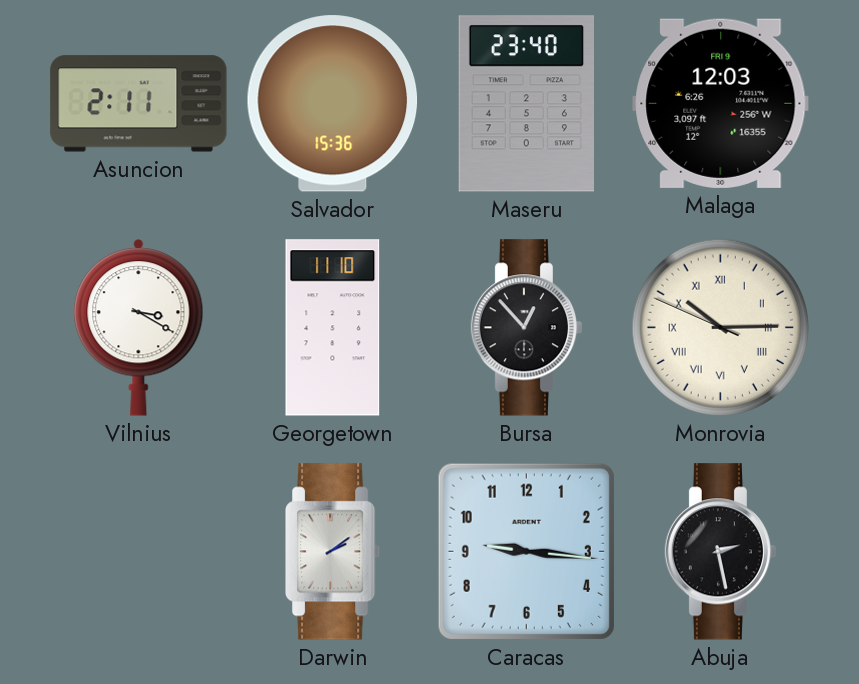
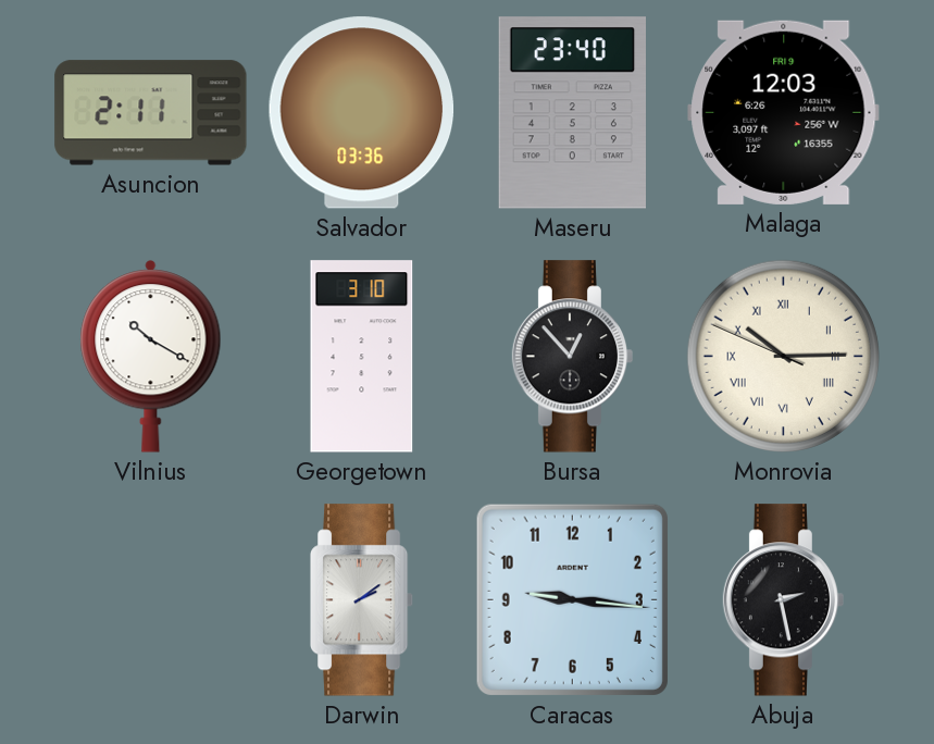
Salvador: 15:36 -> 03:36 (362, 113)
Vilnius: 3:20 -> 10:20 (151, 357)
Georgetown: 11:10 -> 3:10 (362, 357)
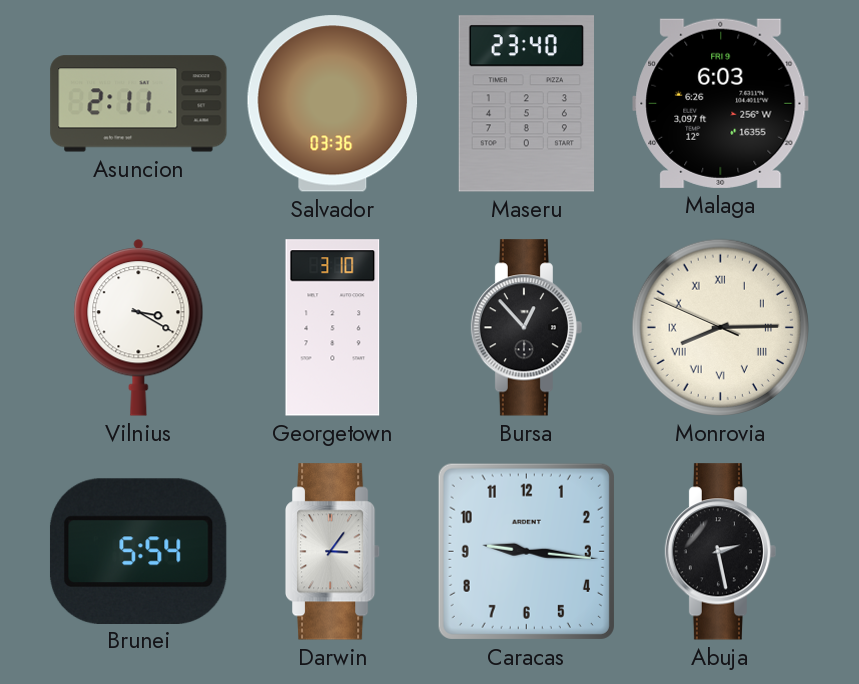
Malaga: 12:03 -> 6:03 (721, 103)
Vilnius: 10:20 -> 3:20 (139, 328)
Monrovia: 10:14 -> 8:14 (720, 327)
Brunei: none -> 5:54 (138, 551)
Darwin: 2:09 -> 3:06 (334, 552)
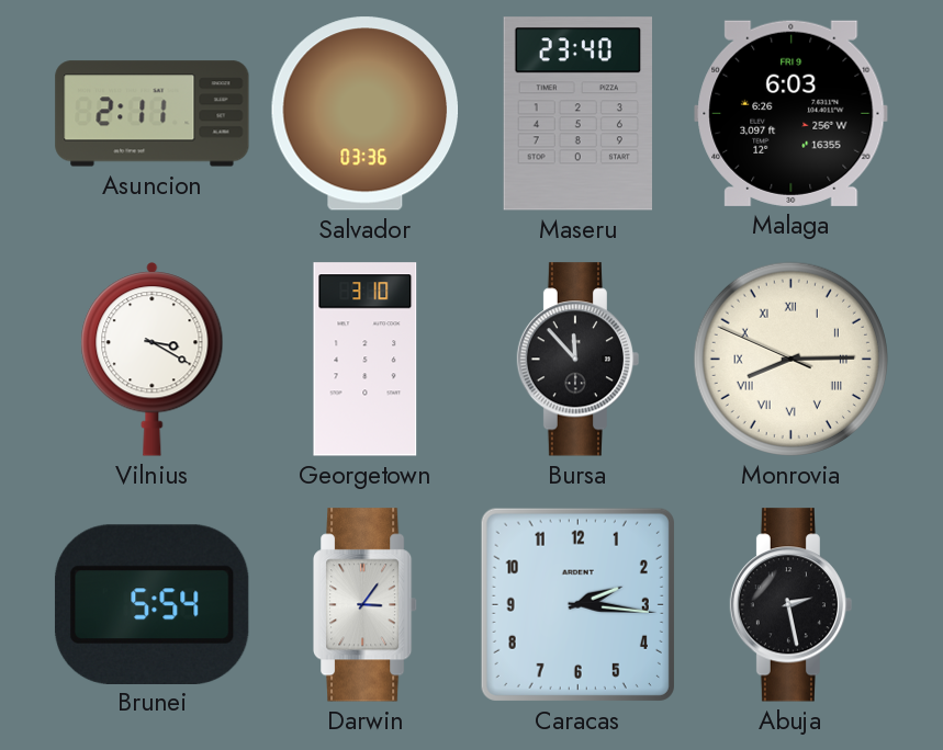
Bursa: 12:53 -> 11:53 (579, 360)
Caracas: 9:16 -> 2:16 (577, 604)
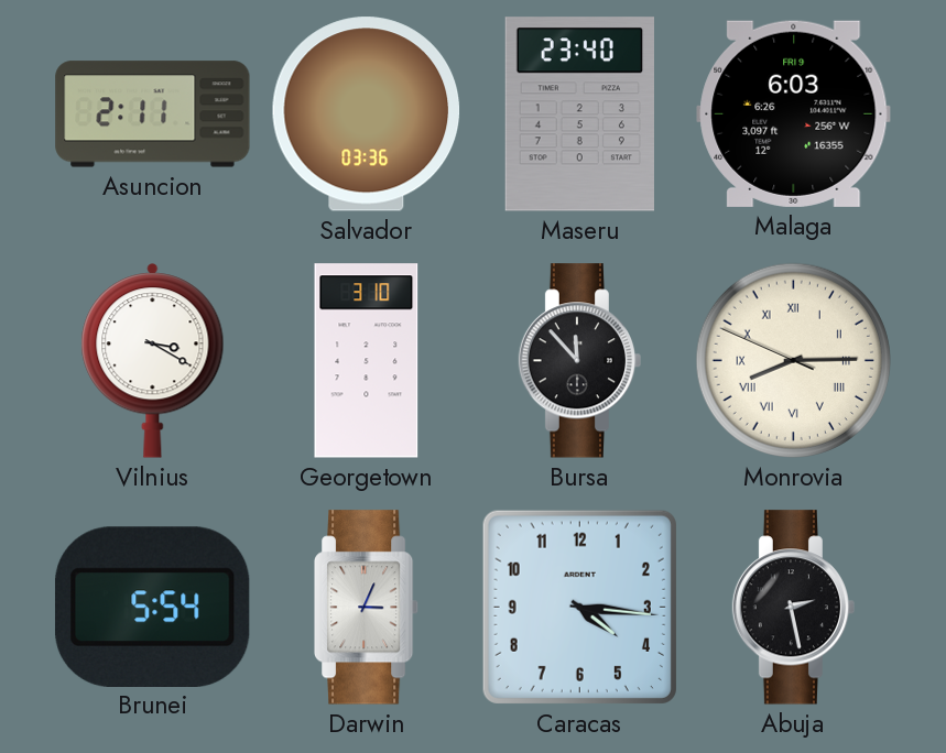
Darwin: 3:06 -> 3:04 (368, 608)
Caracas: 2:16 -> 4:16 (579, 607)
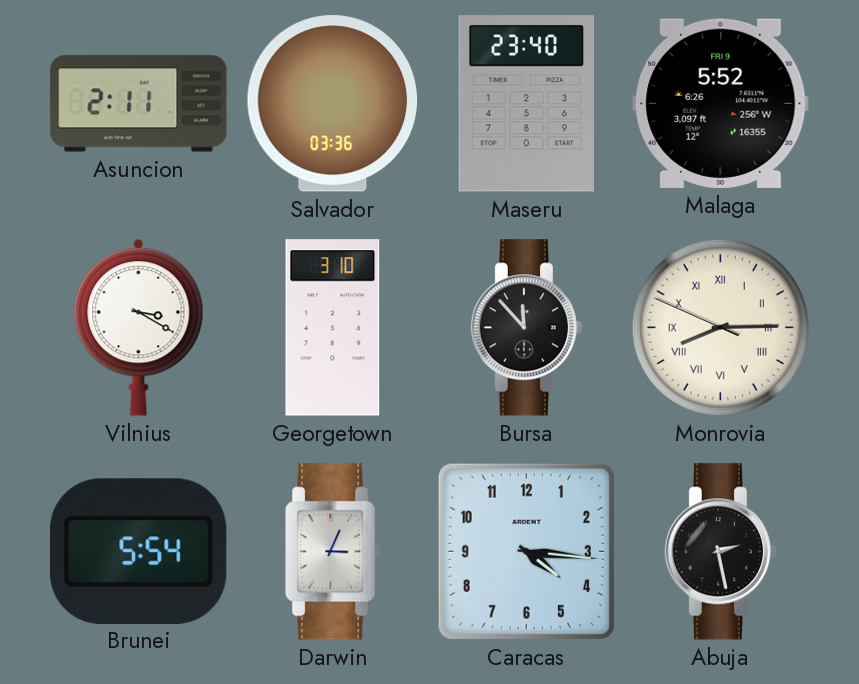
Malaga: 6:03 -> 5:52 (721, 103)
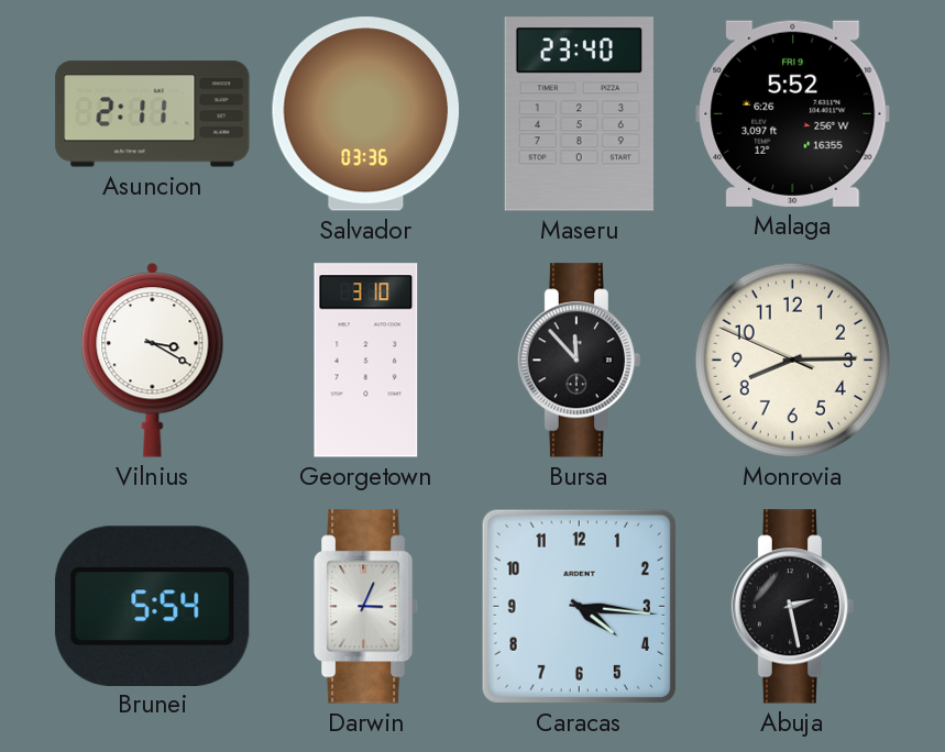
Monrovia numerals: Roman -> Arabic (792, 360)
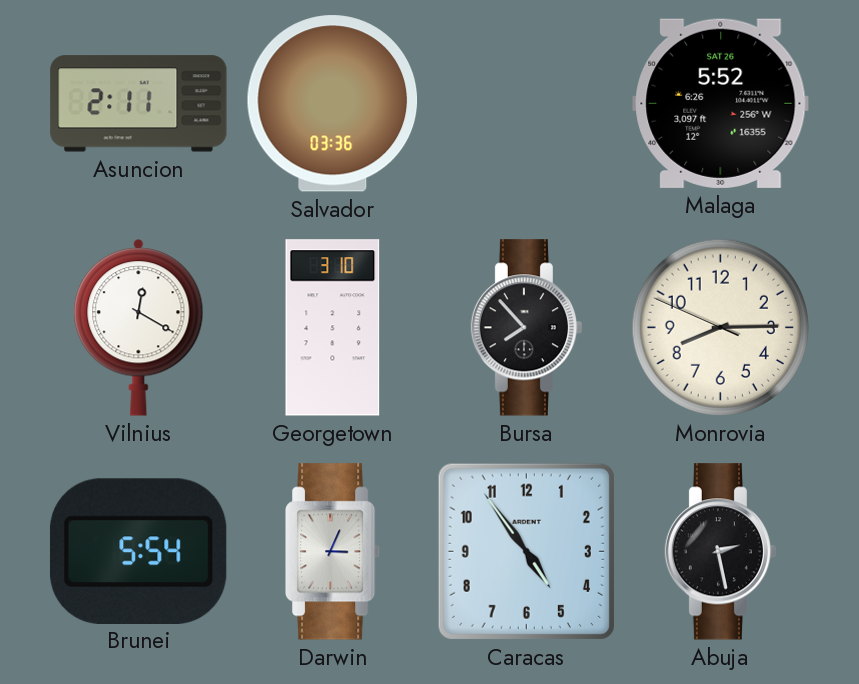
Maseru: 23:40 -> none (579, 114)
Malaga date: FRI 9 -> SAT 26 (721, 103)
Vilnius: 3:20 -> 12:20 (139, 328)
Bursa: 11:53 -> 7:53 (527, 328)
Caracas: 4:16 -> 4:54 (526, 551)
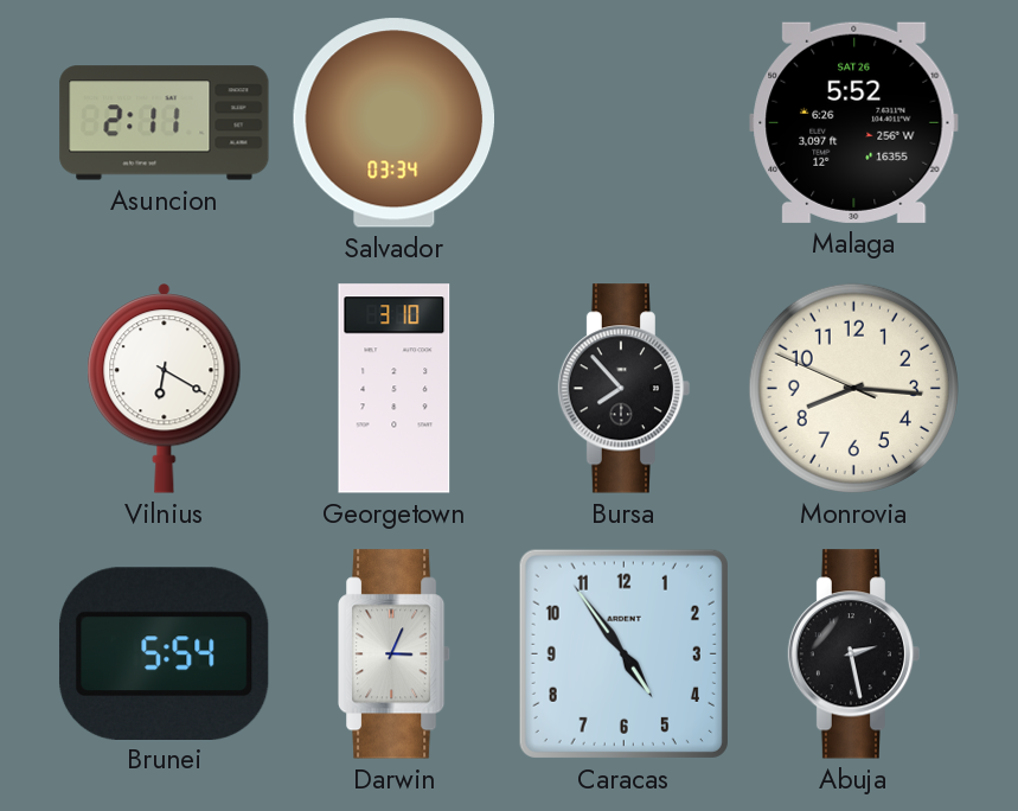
Salvador: 03:36 -> 03:34 (395, 123)
Vilnius: 12:20 -> 6:20 (165, 389)
Monrovia: 8:14 -> 8:15 (853, 388)
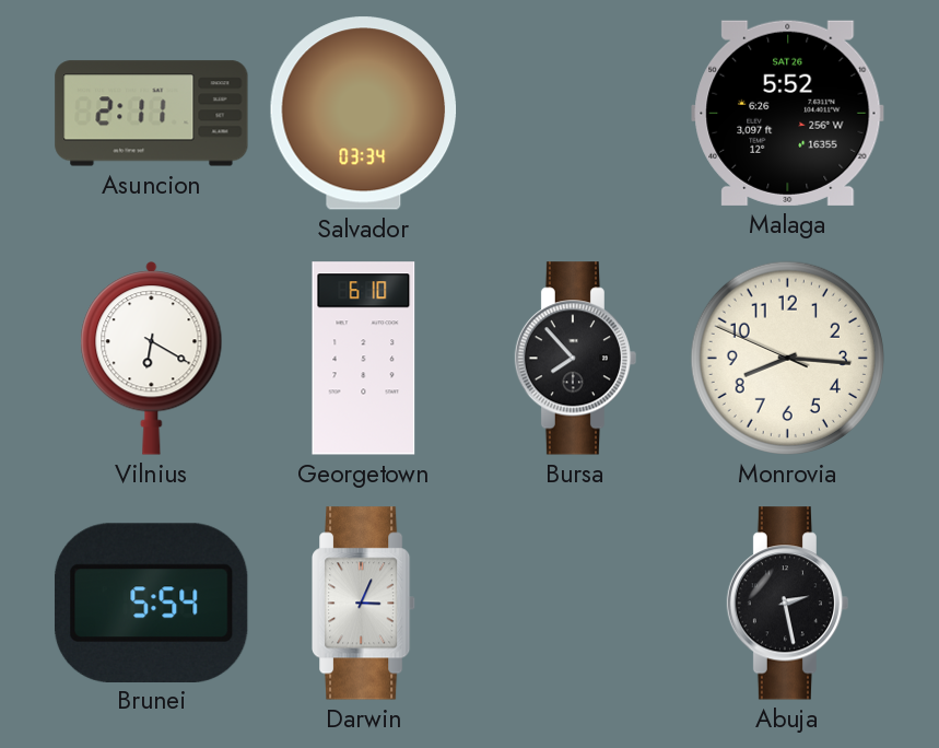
Georgetown: 3:10 -> 6:10 (364, 359)
Caracas: 4:54 -> none (623, 653)
